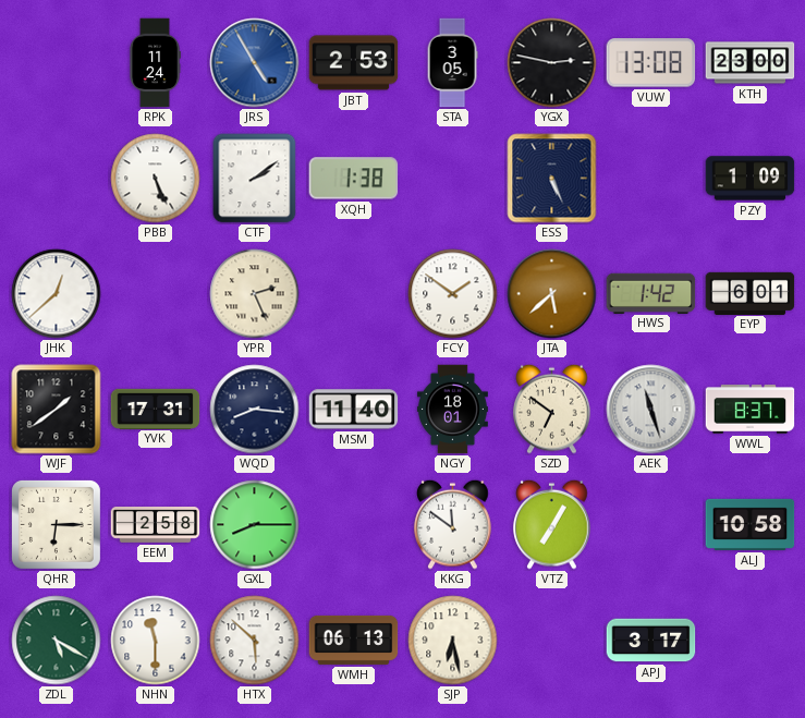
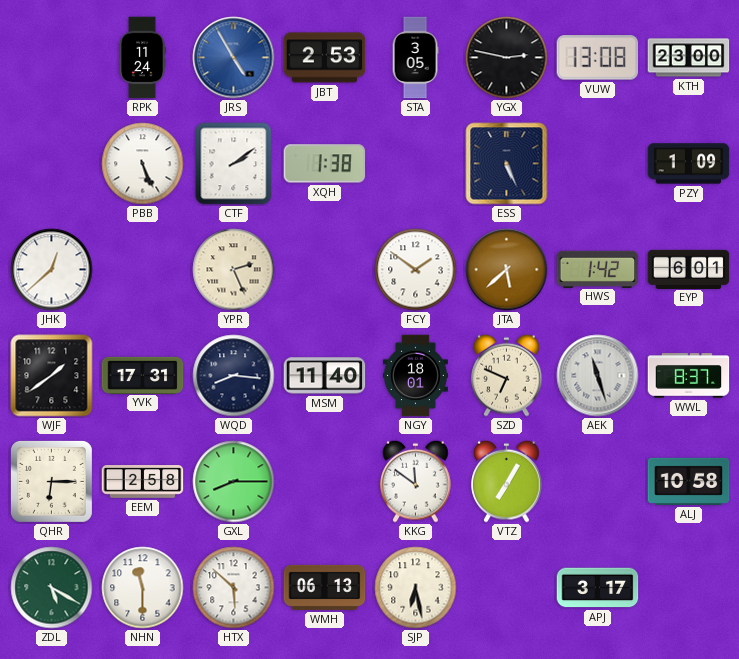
SZD: 6:51 -> 6:49 (507, 375)
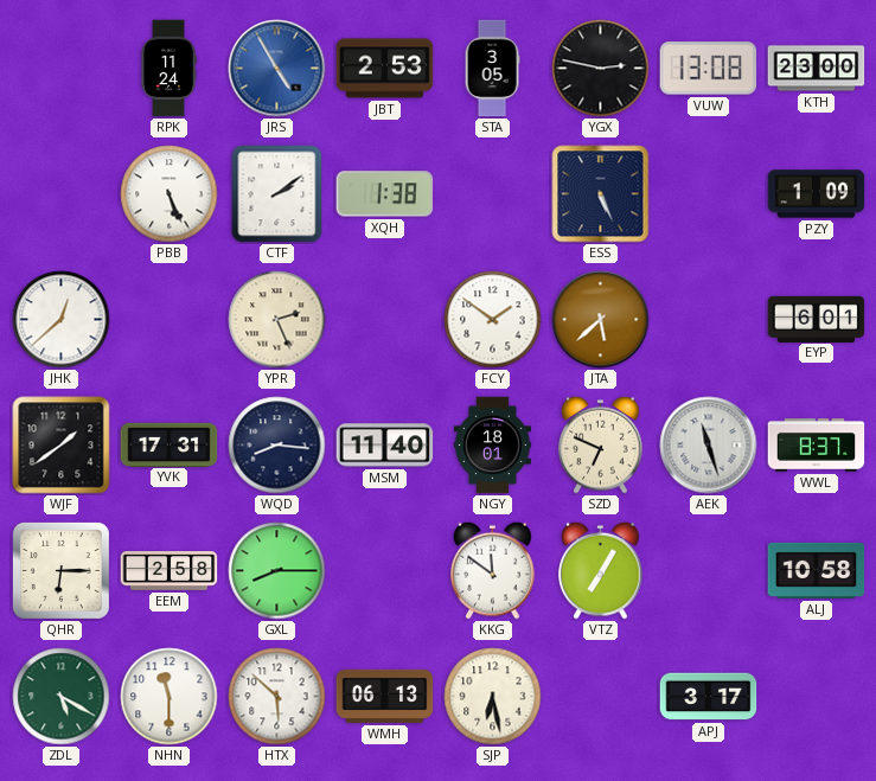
HWS: 1:42 -> none (598, 269)
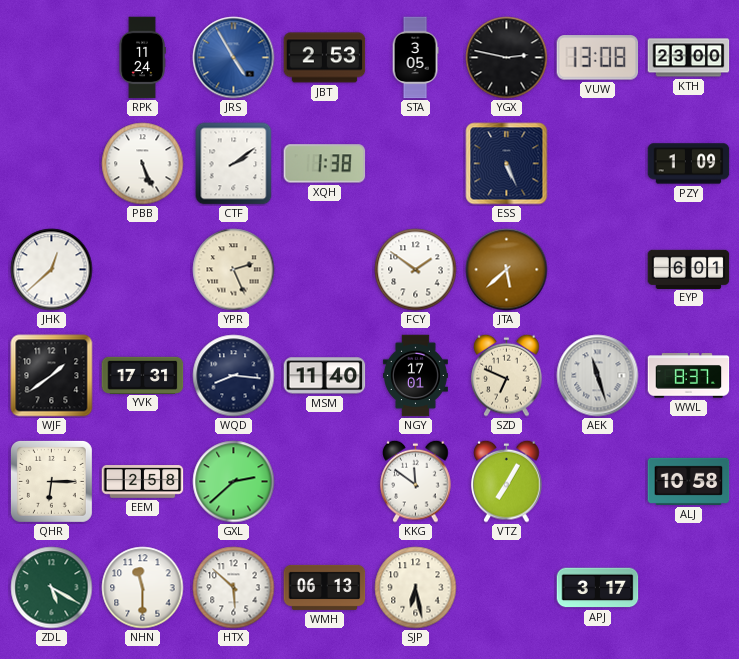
NGY: 18:01 -> 17:01 (415, 376)
GXL: 8:15 -> 2:38 (234, 482)
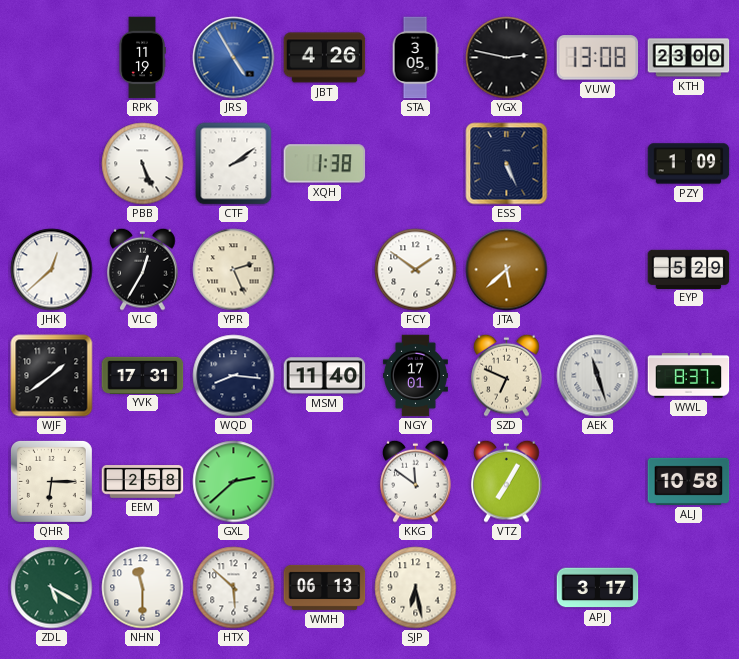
RPK: 11:24 -> 11:19 (142, 58)
JBT: 2:53 -> 4:26 (325, 58)
VLC: none -> 12:35 (143, 269)
EYP: 6:01 -> 5:29 (689, 269)
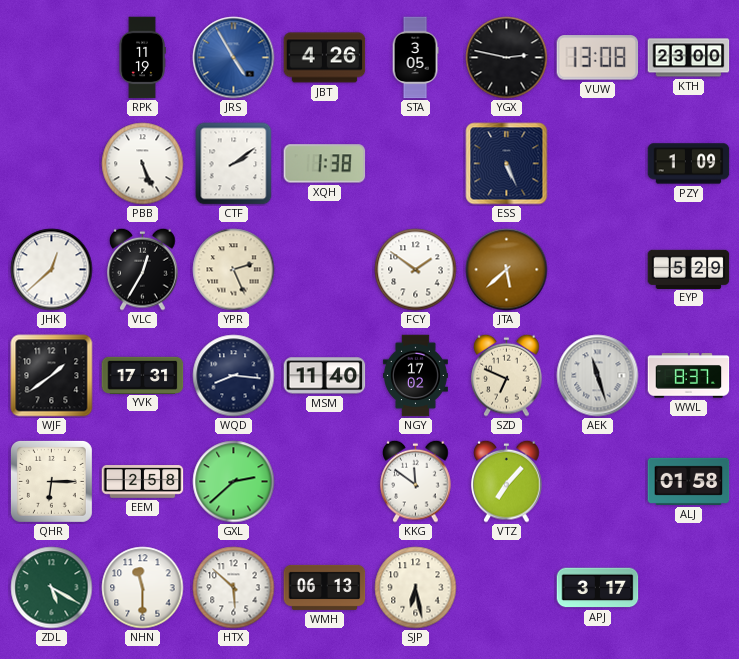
NGY: 17:01 -> 17:02 (415, 376)
VTZ: 7:05 -> 7:07 (507, 481)
ALJ: 10:58 -> 01:58 (689, 481)
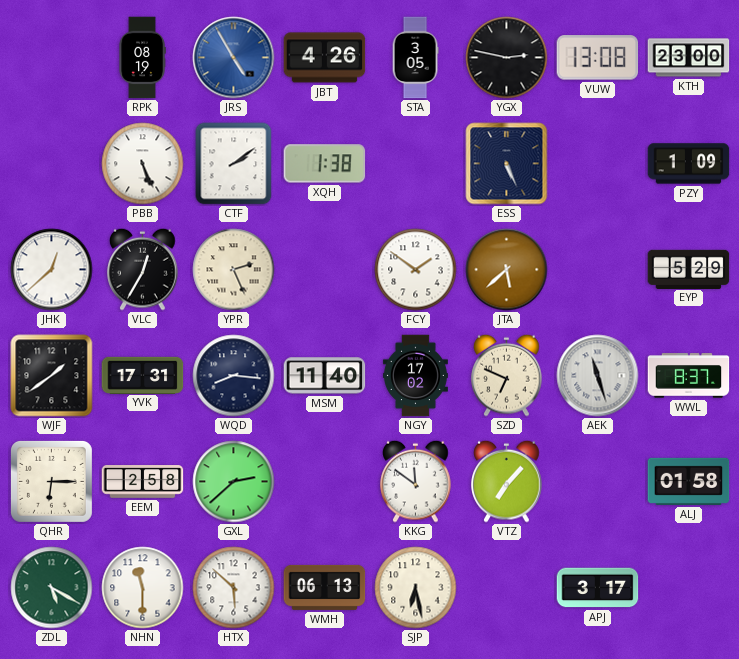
RPK: 11:19 -> 08:19 (142, 58)
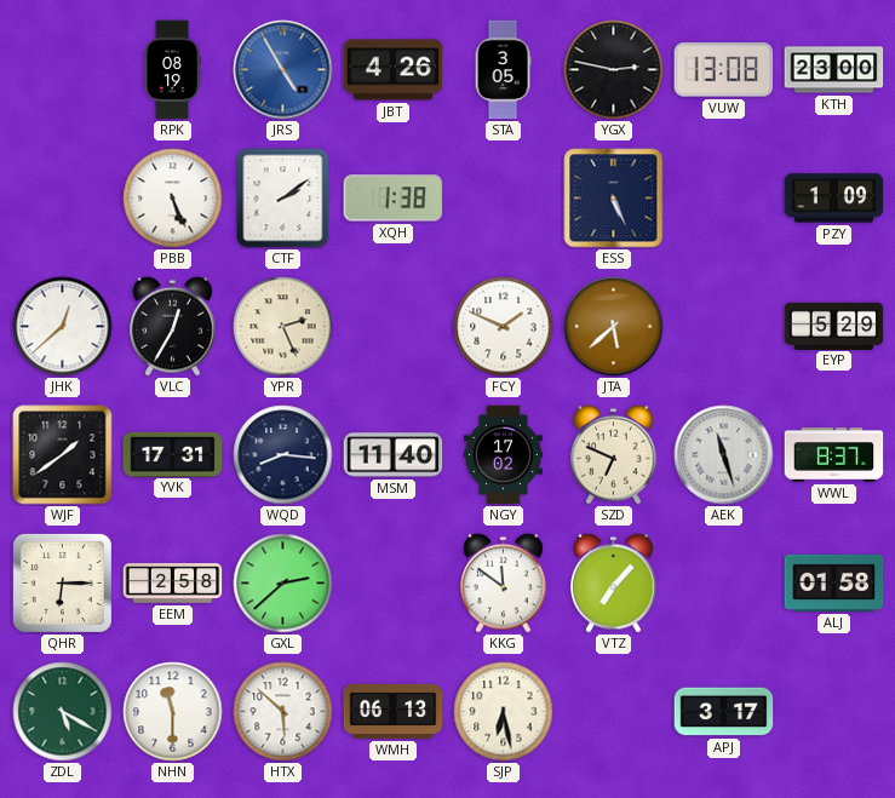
FCY: 1:51 -> 1:49 (504, 327)
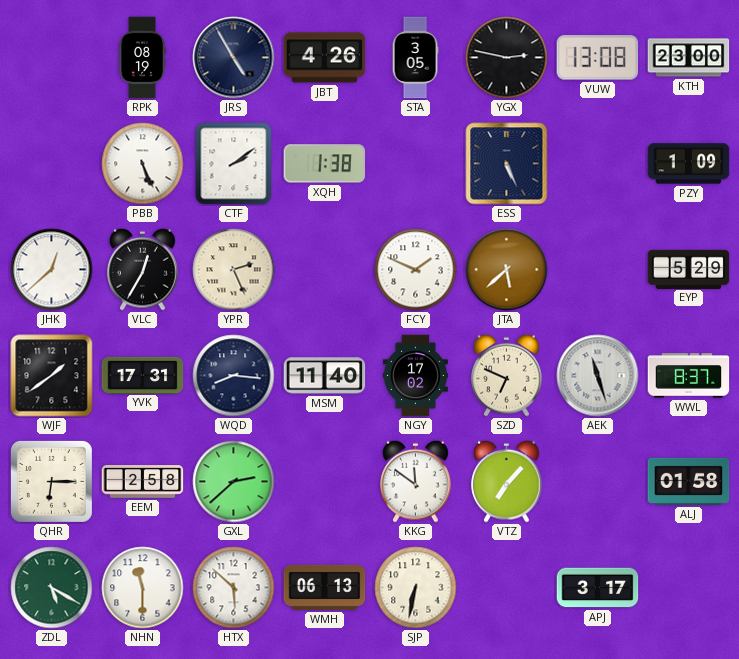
JRS dial: blue -> navy (234, 58)
SJP: 6:28 -> 6:32 (416, 588)
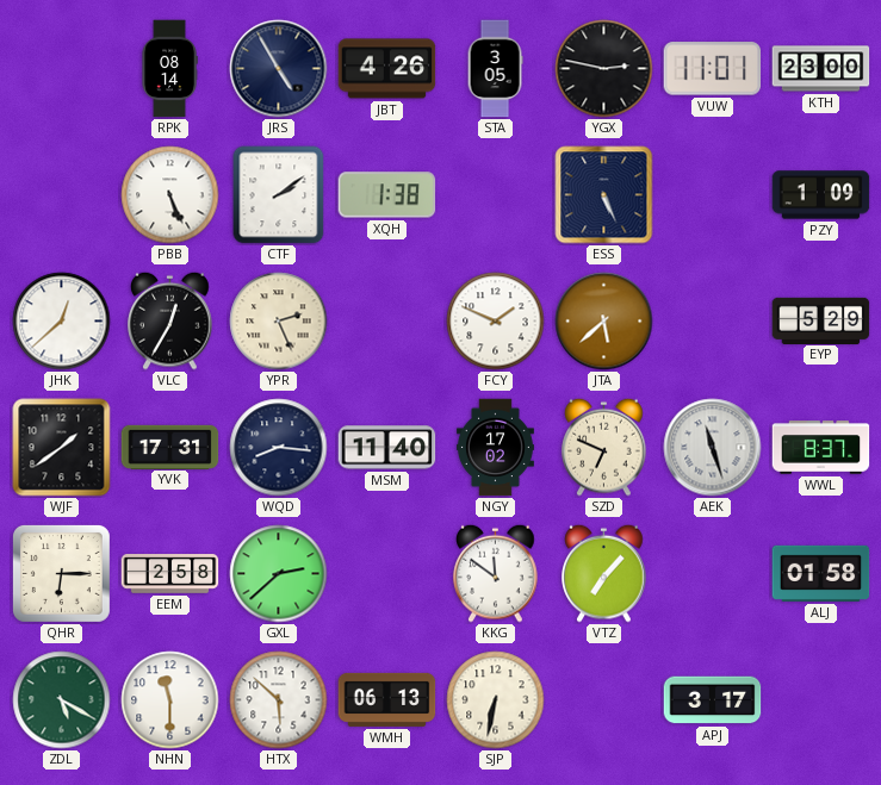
RPK: 08:19 -> 08:14 (169, 69)
VUW: 13:08 -> 11:01 (713, 69)
